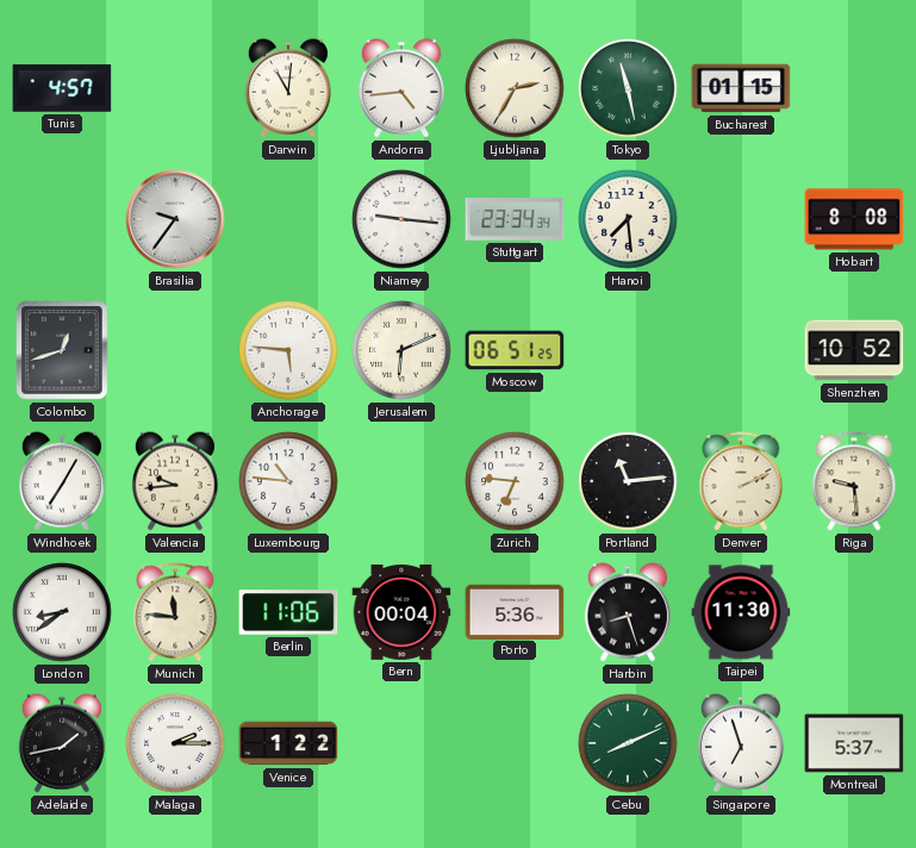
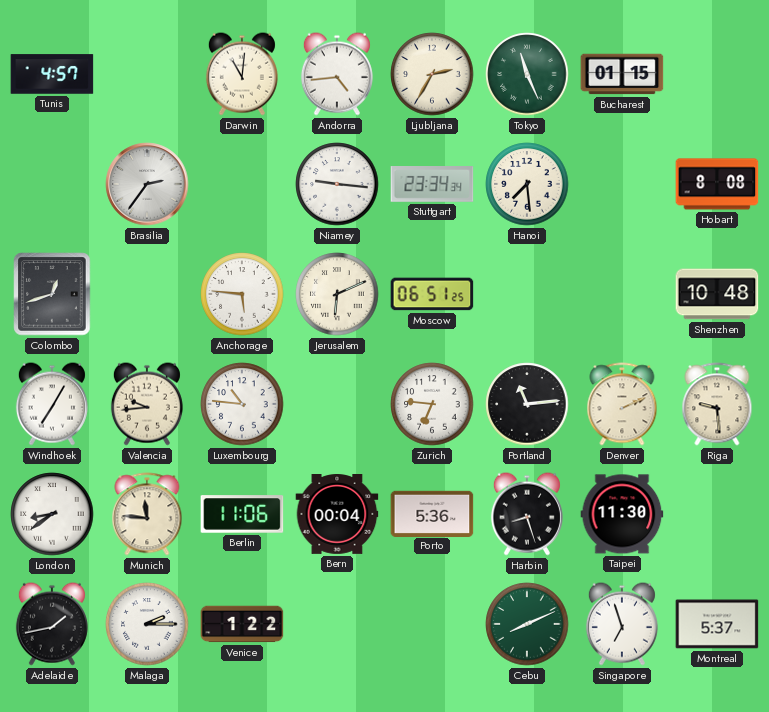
Tokyo: 11:28 -> 11:26 (527, 74)
Brasilia: 9:36 -> 2:36 (147, 184)
Shenzhen: 10:52 -> 10:48 (717, 294)
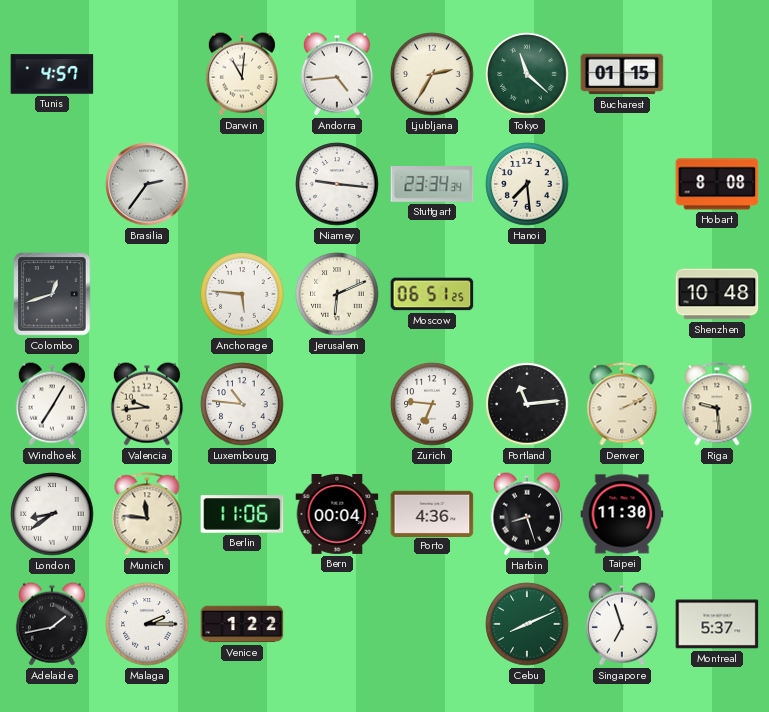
Tokyo: 11:26 -> 11:22 (527, 74)
Porto: 5:36 -> 4:36 (432, 513)
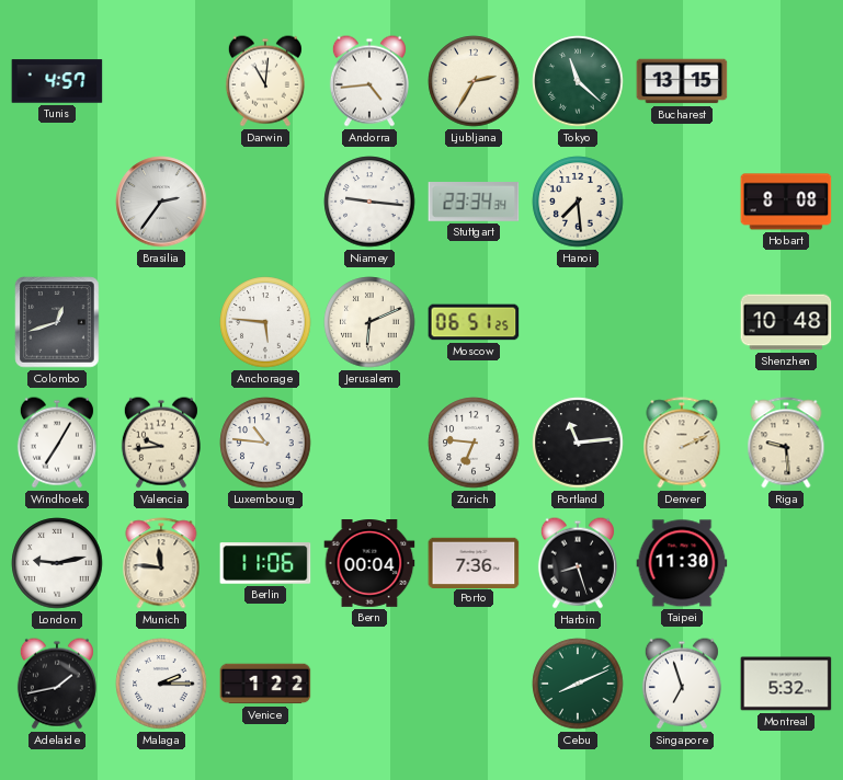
Bucharest: 01:15 -> 13:15 (682, 81)
London: 8:39 -> 9:13 (57, 563)
Porto: 4:36 -> 7:36 (474, 562)
Montreal: 5:37 -> 5:32 (786, 684)
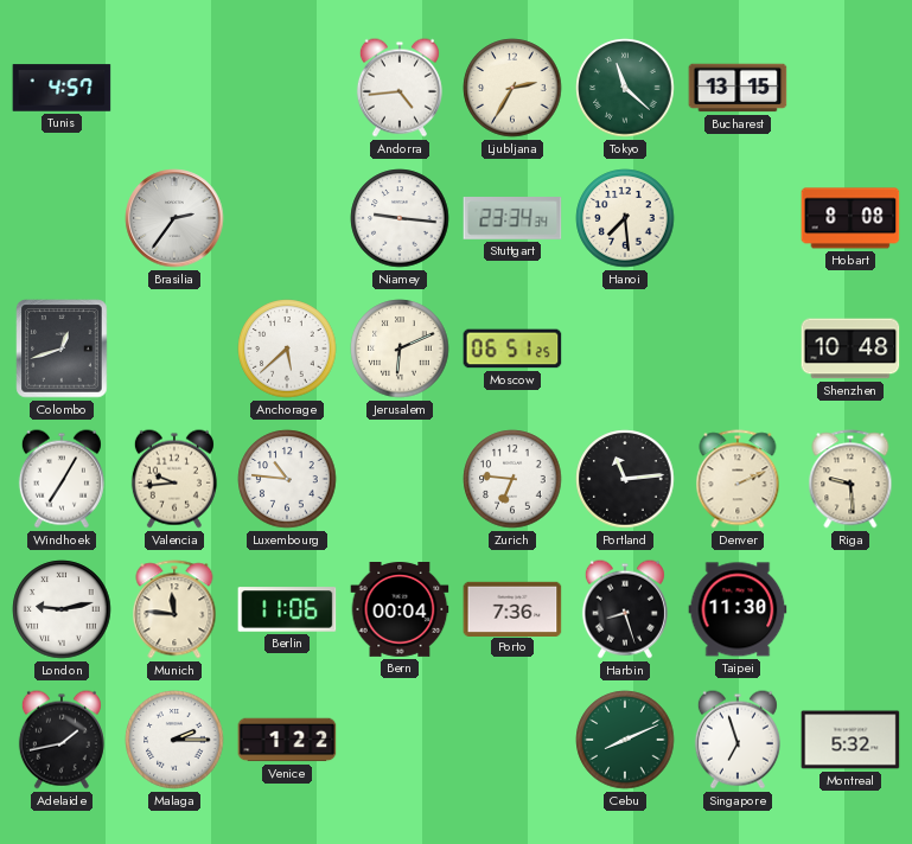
Darwin: 11:01 -> none (265, 81)
Anchorage: 5:46 -> 5:38 (287, 349)
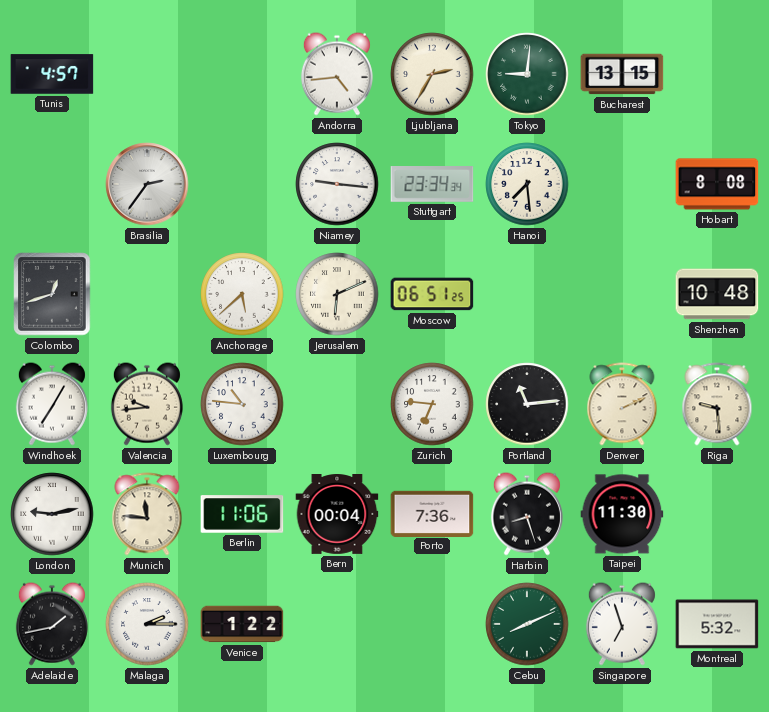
Tokyo: 11:22 -> 9:01 (527, 74)
